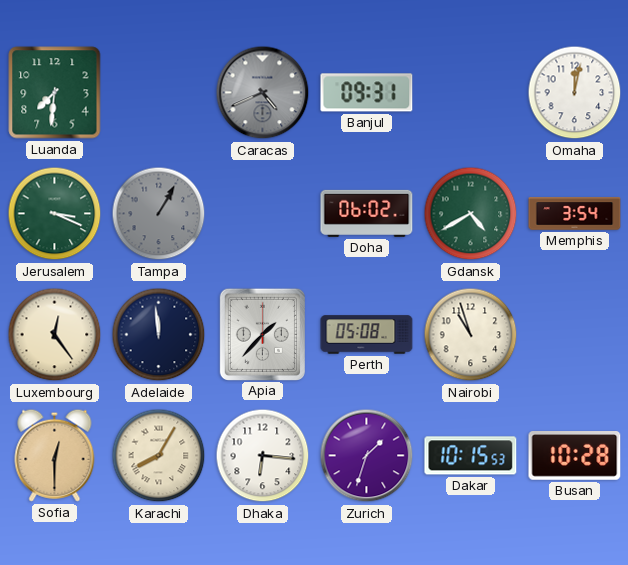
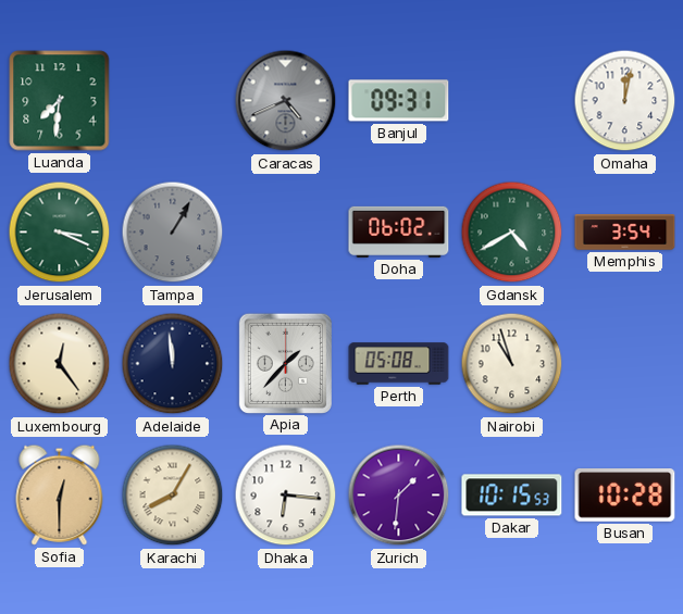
Zurich: 1:33 -> 1:31 (399, 496)
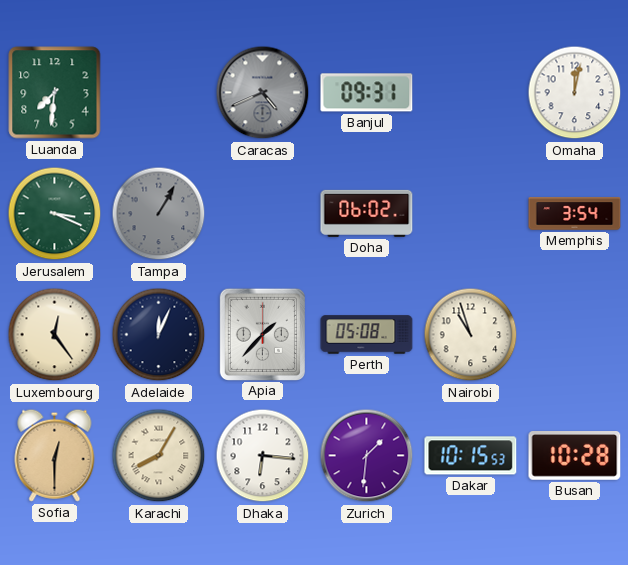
Gdansk: 4:40 -> none (512, 233)
Adelaide: 11:59 -> 12:04 (159, 335)
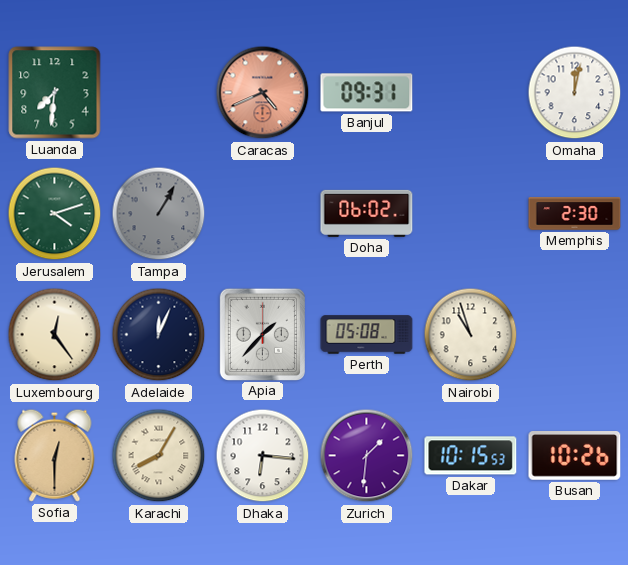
Caracas dial: grey -> salmon (263, 93)
Jerusalem: 3:19 -> 4:12 (55, 214)
Memphis: 3:54 -> 2:30 (575, 214)
Busan: 10:28 -> 10:26 (575, 456)
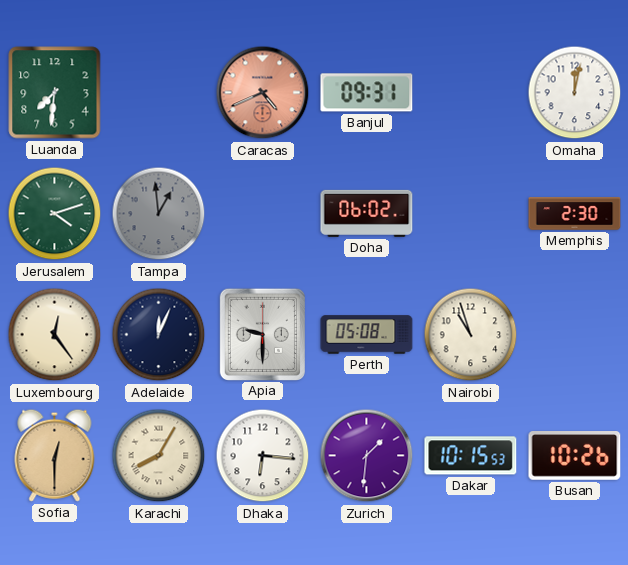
Tampa: 1:05 -> 12:59 (159, 214)
Apia: 1:37 -> 9:30 (262, 334)
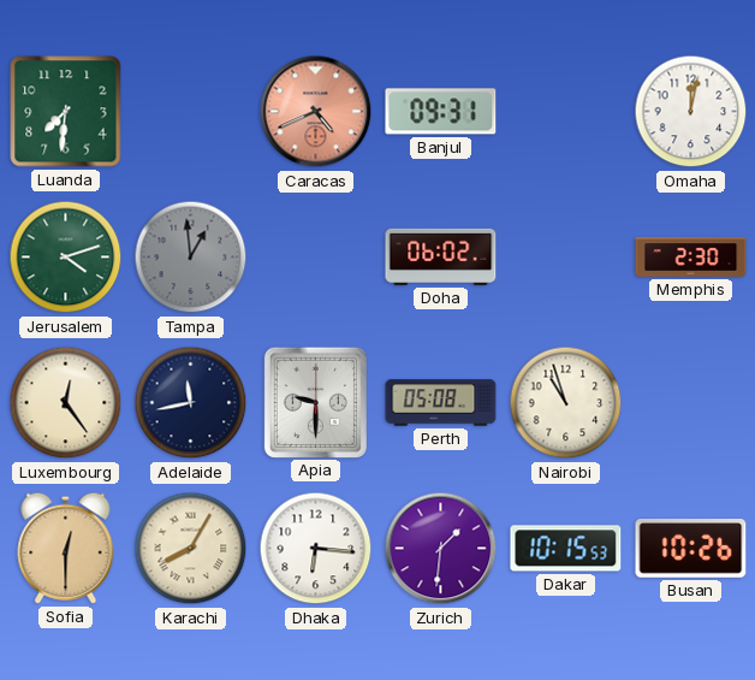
Adelaide: 12:04 -> 11:43 (191, 403)
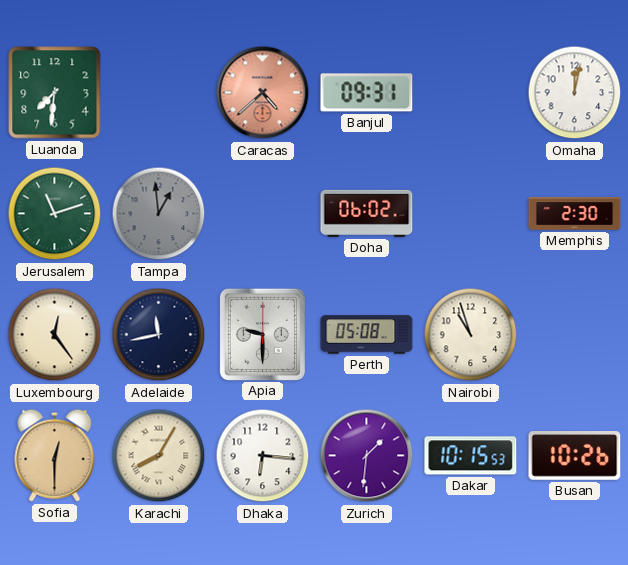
Caracas: 4:41 -> 4:38 (263, 93)
Jerusalem: 4:12 -> 11:12 (55, 214)
